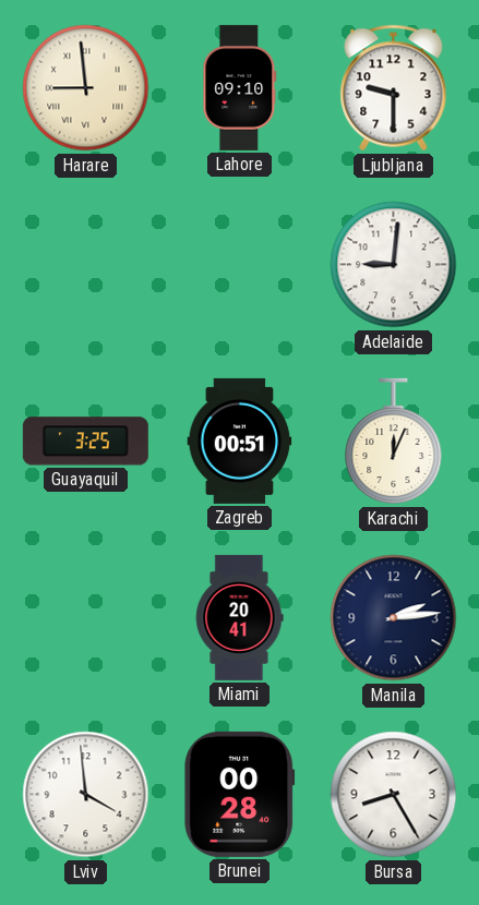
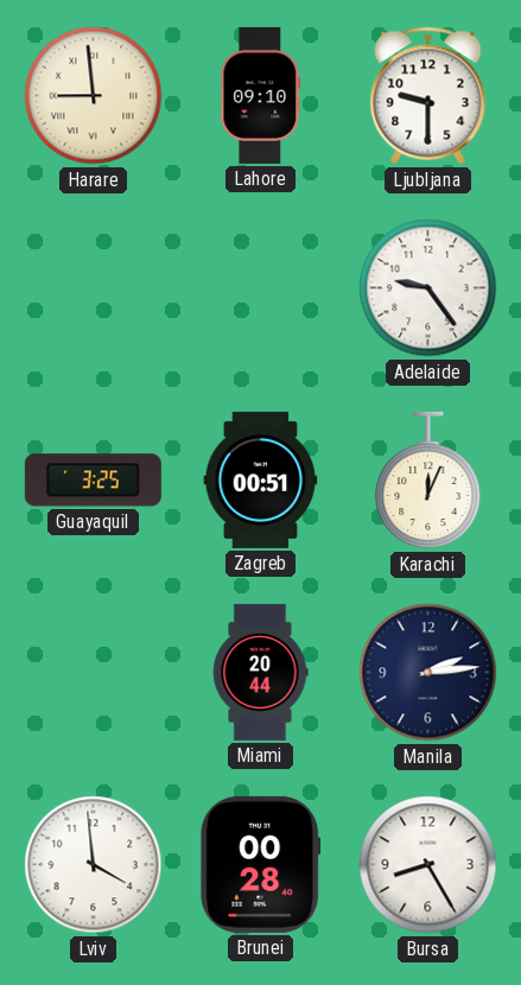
Adelaide: 9:01 -> 9:24 (428, 288)
Miami: 20:41 -> 20:44 (260, 672)
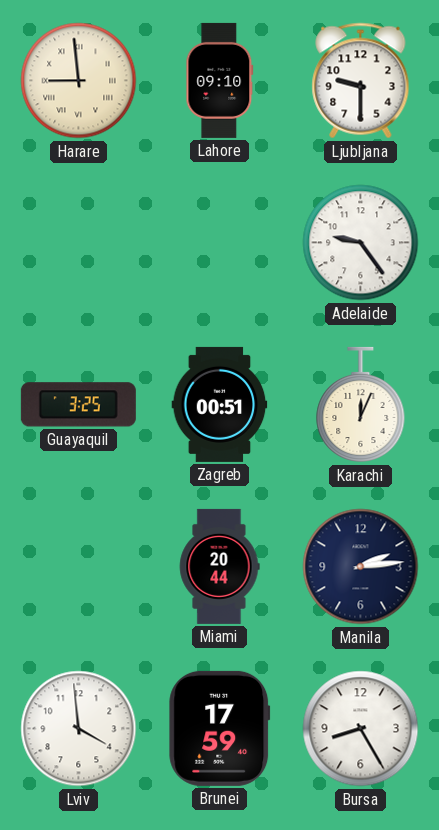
Brunei: 00:28 -> 17:59 (220, 728)
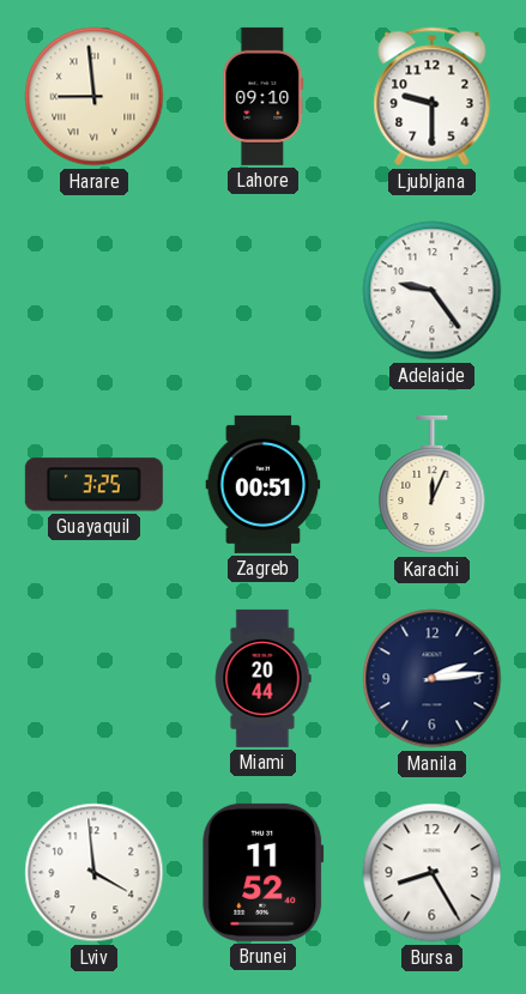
Brunei: 17:59 -> 11:52 (264, 872)
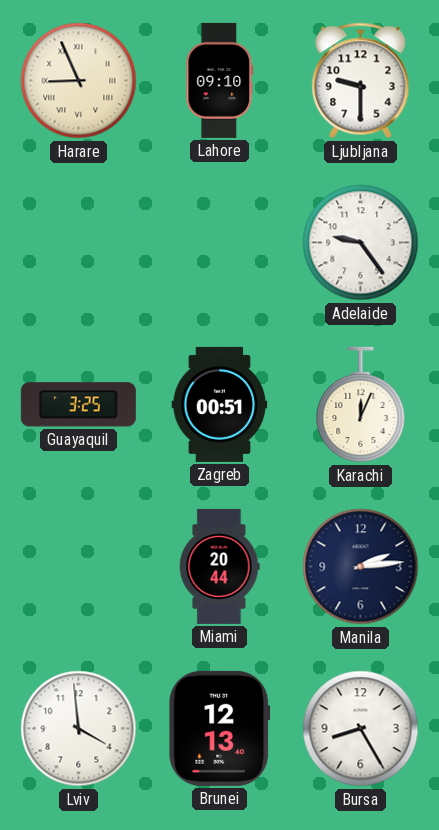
Harare: 8:59 -> 8:56 (79, 81)
Brunei: 11:52 -> 12:13 (220, 728)
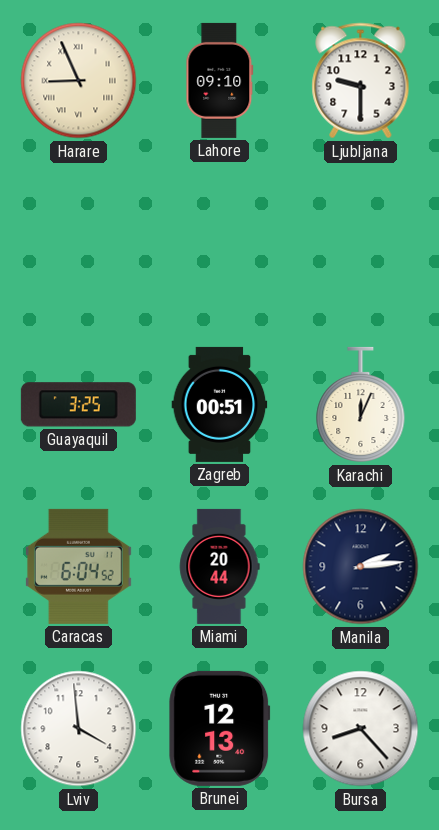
Adelaide: 9:24 -> none (361, 243)
Caracas: none -> 6:04 (78, 566)
Bursa: 8:25 -> 8:23 (361, 729)
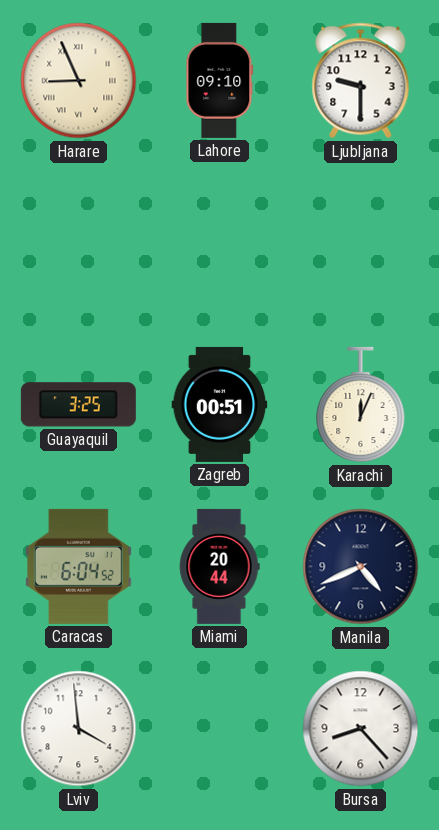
Manila: 2:14 -> 4:41 (361, 567)
Brunei: 12:13 -> none (220, 728)
